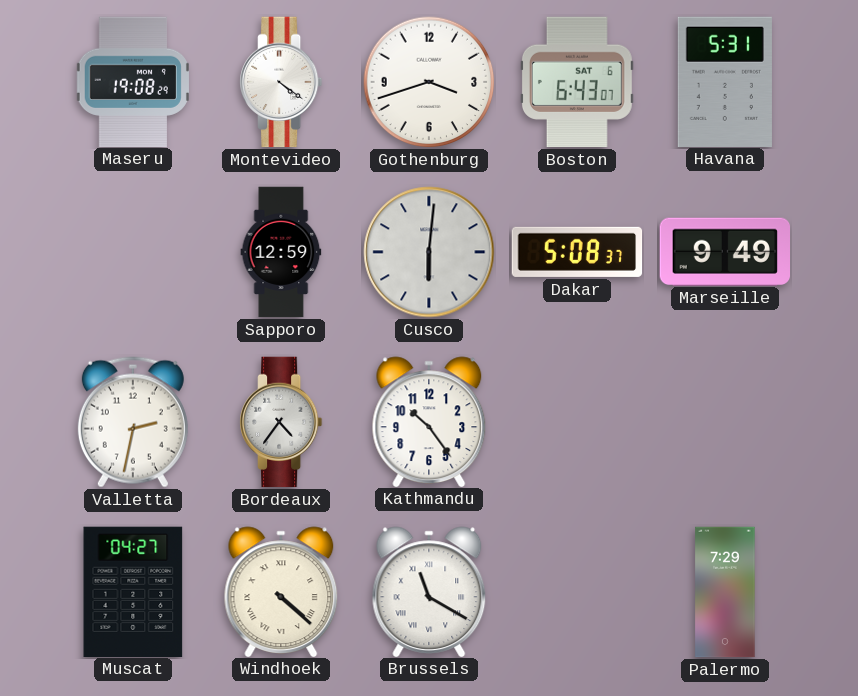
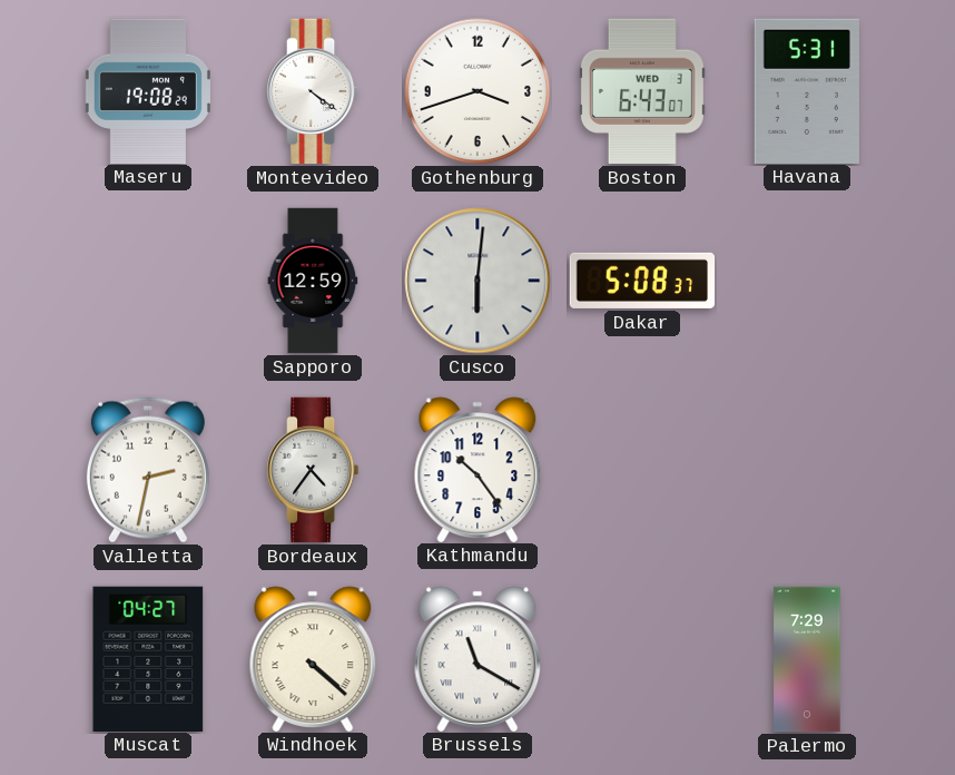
Boston date: SAT 6 -> WED 3 (642, 91)
Marseille: 9:49 -> none (724, 251)
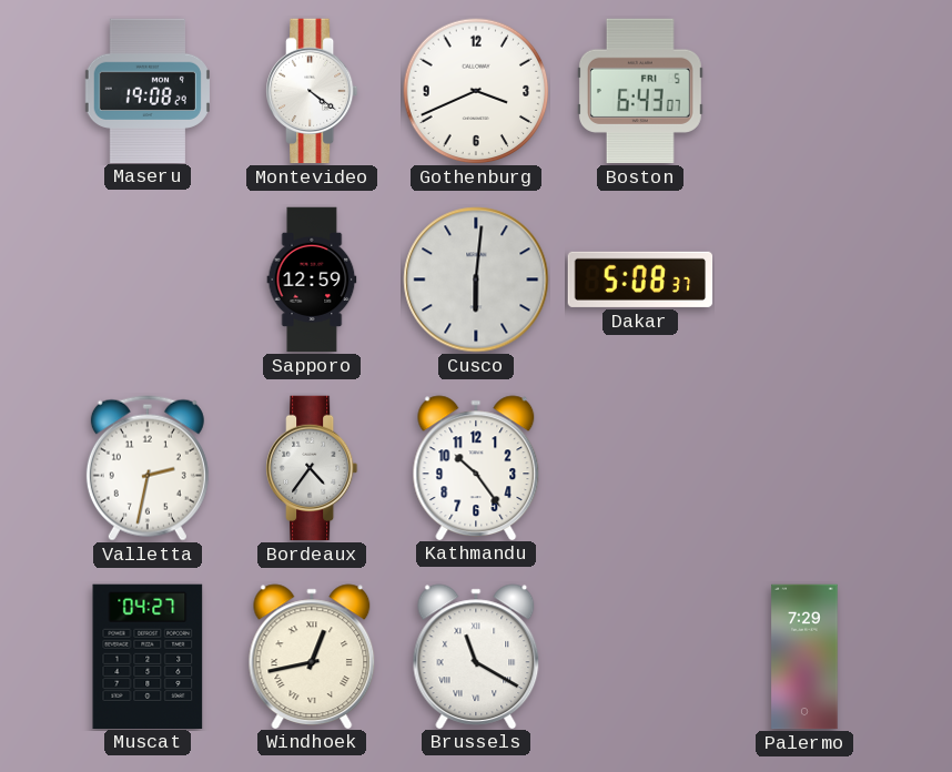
Gothenburg: 3:42 -> 3:41 (476, 91)
Boston date: WED 3 -> FRI 5 (640, 91)
Havana: 5:31 -> none (807, 90)
Windhoek: 4:22 -> 12:43 (312, 656)
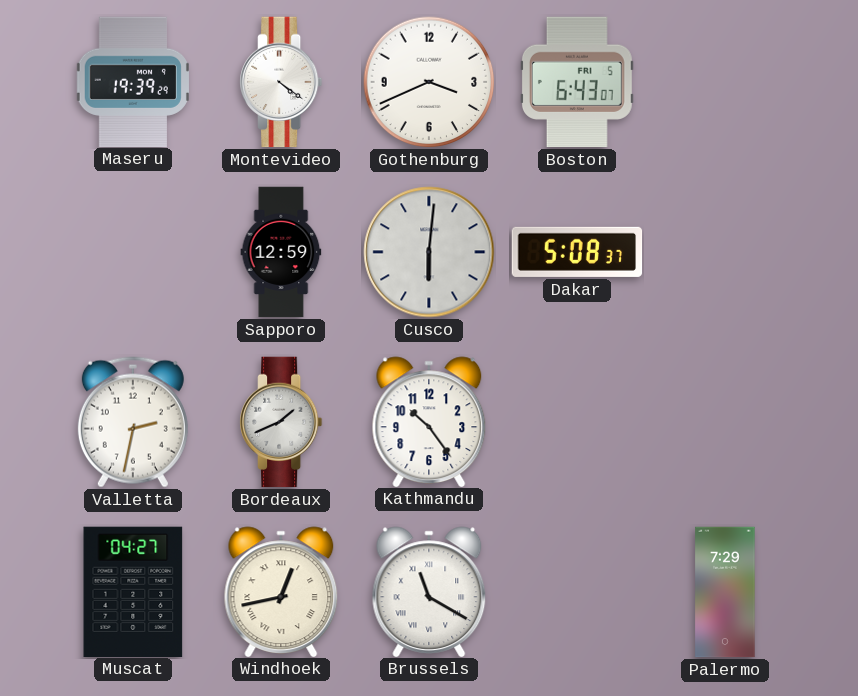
Maseru: 19:08 -> 19:39 (133, 81)
Bordeaux: 4:36 -> 1:41 (282, 422)
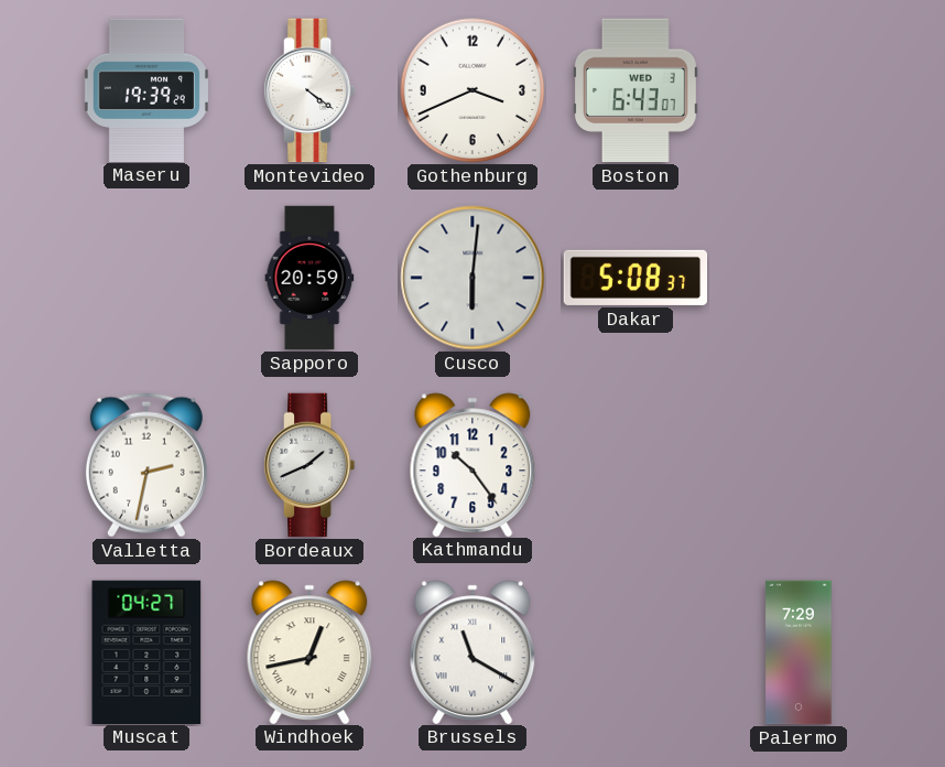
Boston date: FRI 5 -> WED 3 (636, 90)
Sapporo: 12:59 -> 20:59 (309, 278)
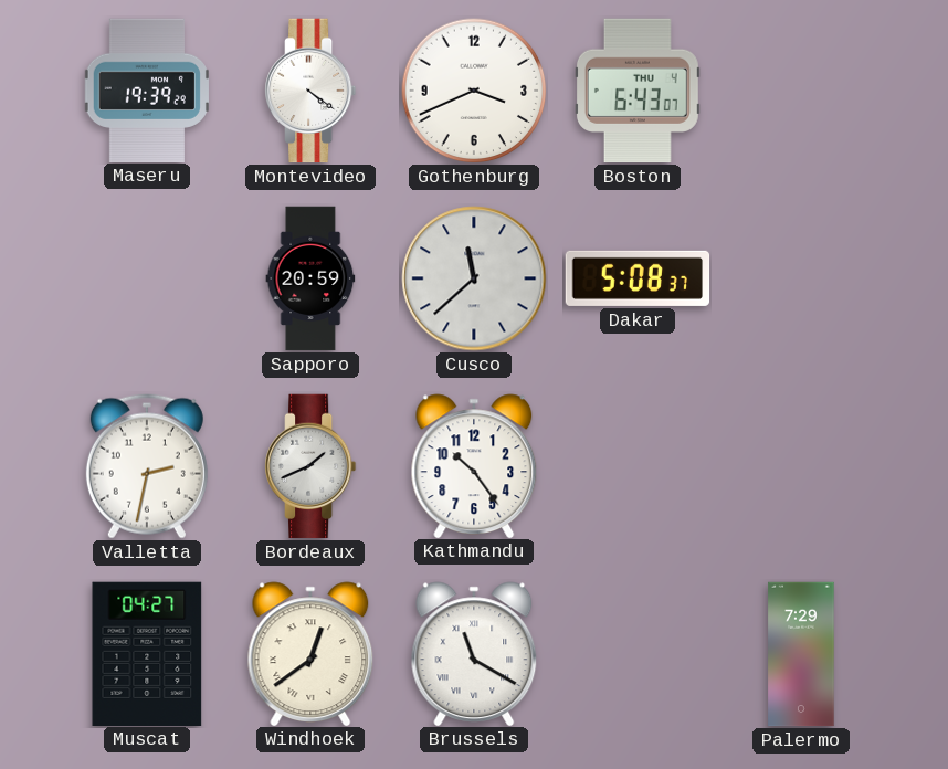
Boston date: WED 3 -> THU 4 (638, 91)
Cusco: 6:01 -> 11:38 (474, 278)
Windhoek: 12:43 -> 12:39 (310, 653)
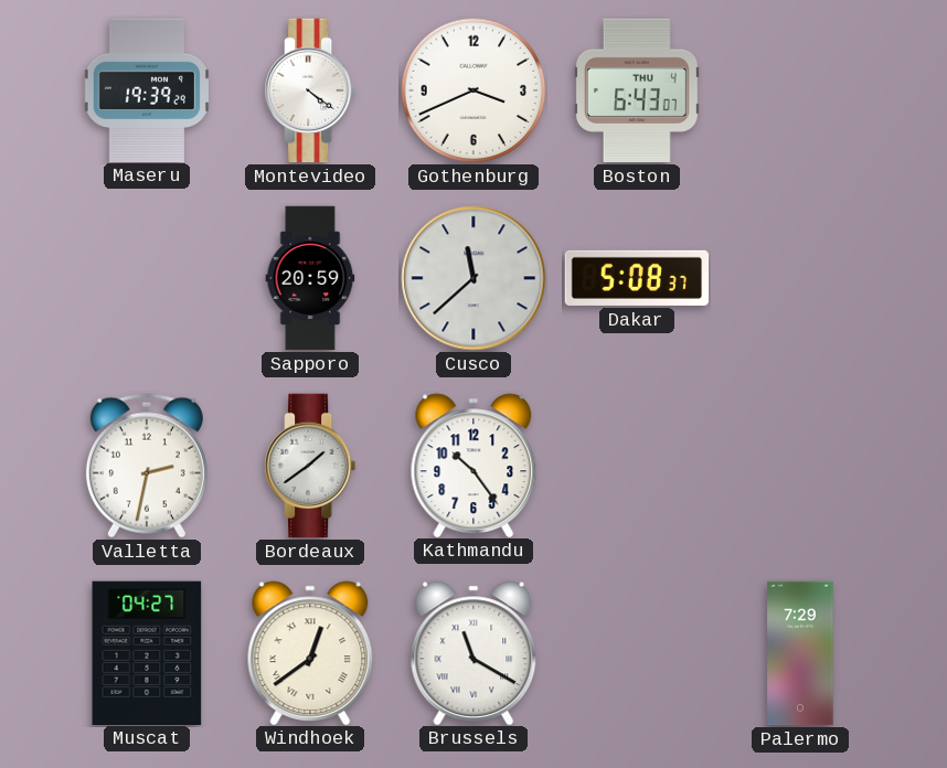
Bordeaux: 1:41 -> 1:39 (311, 466)
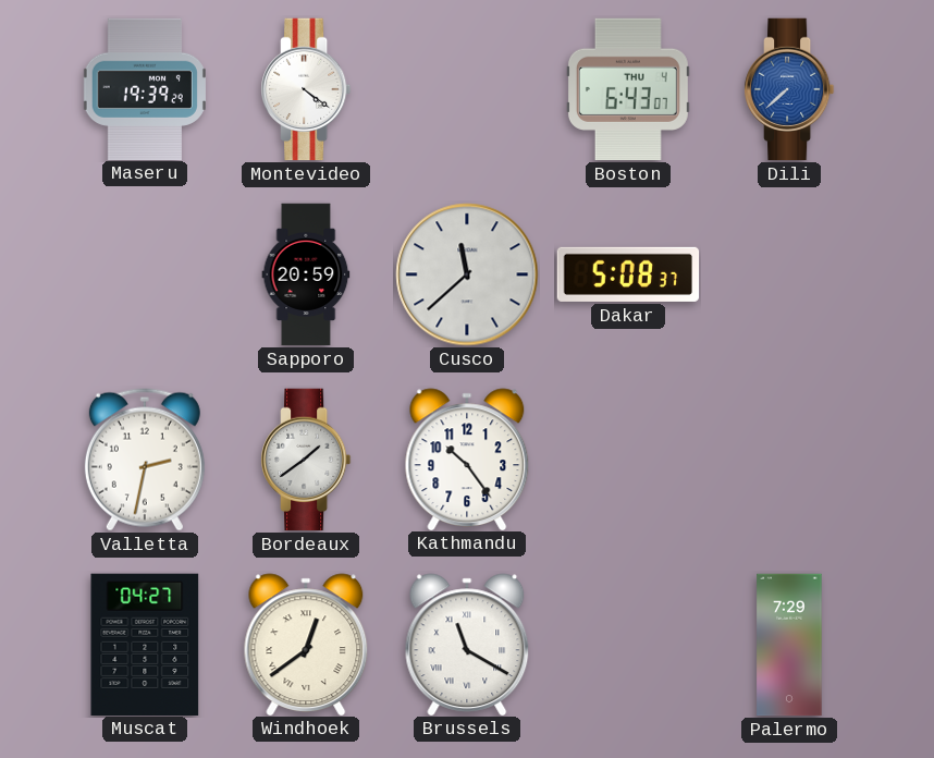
Gothenburg: 3:41 -> none (474, 90)
Dili: none -> 7:38 (790, 89)
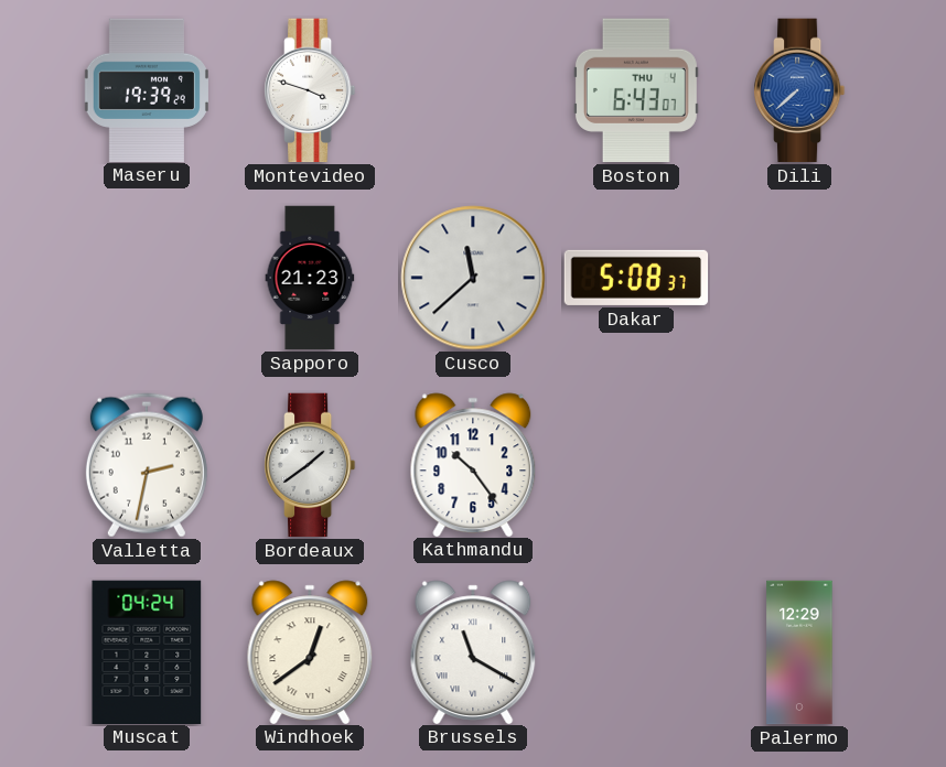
Montevideo: 4:21 -> 3:48 (311, 90)
Sapporo: 20:59 -> 21:23 (310, 278)
Muscat: 04:27 -> 04:24 (147, 651)
Palermo: 7:29 -> 12:29 (799, 652)
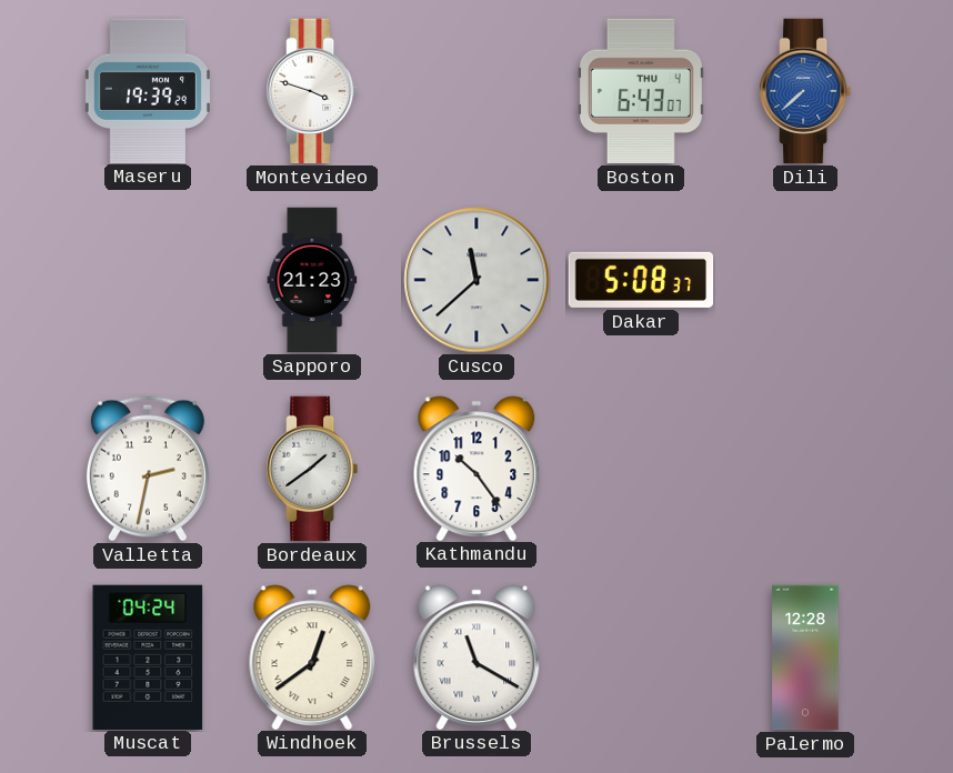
Palermo: 12:29 -> 12:28 (805, 657)
